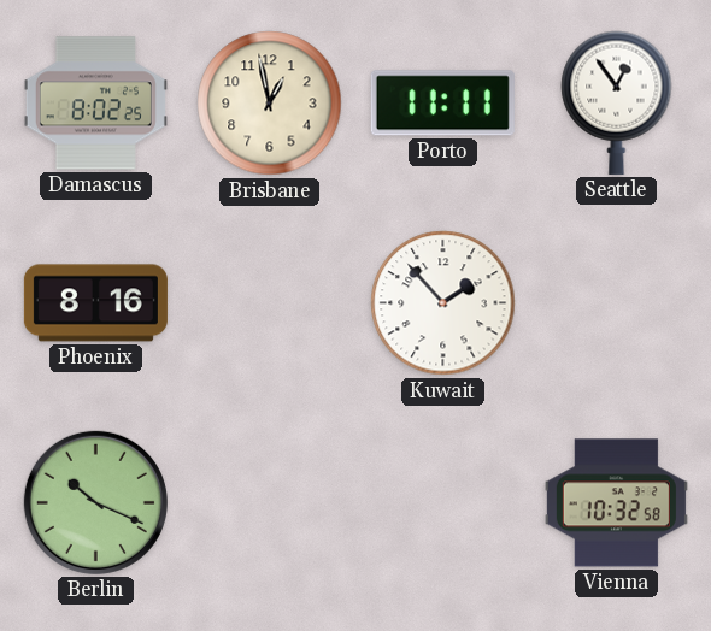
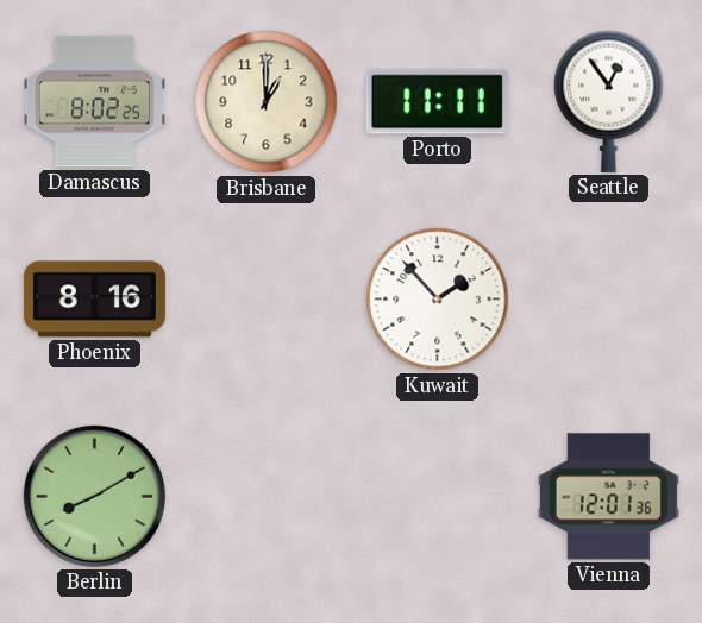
Brisbane: 12:58 -> 1:00 (267, 102)
Berlin: 10:19 -> 8:10 (94, 496)
Vienna: 10:32 -> 12:01 (608, 497)
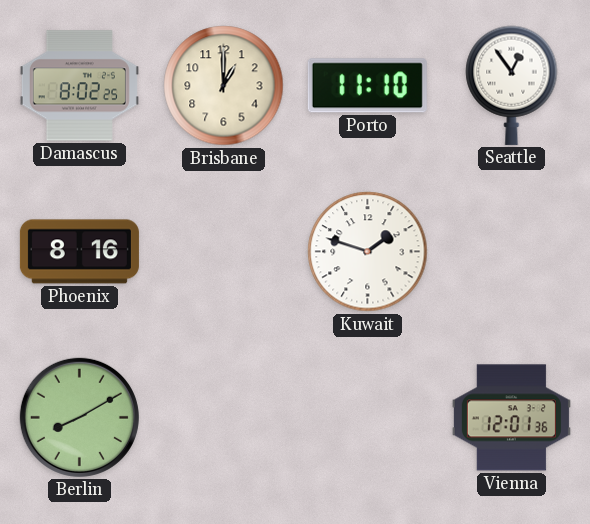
Porto: 11:11 -> 11:10 (367, 86)
Kuwait: 1:53 -> 1:48 (368, 252)
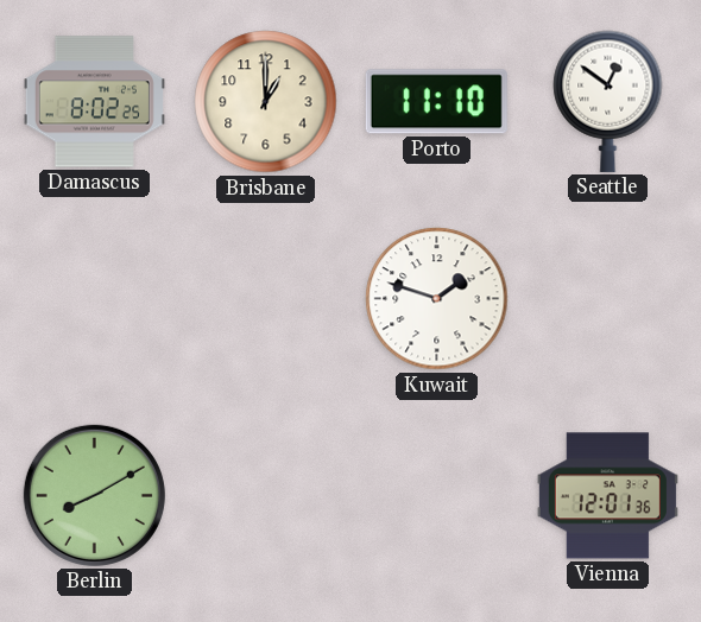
Seattle: 12:54 -> 12:51 (608, 101)
Phoenix: 8:16 -> none (79, 252)
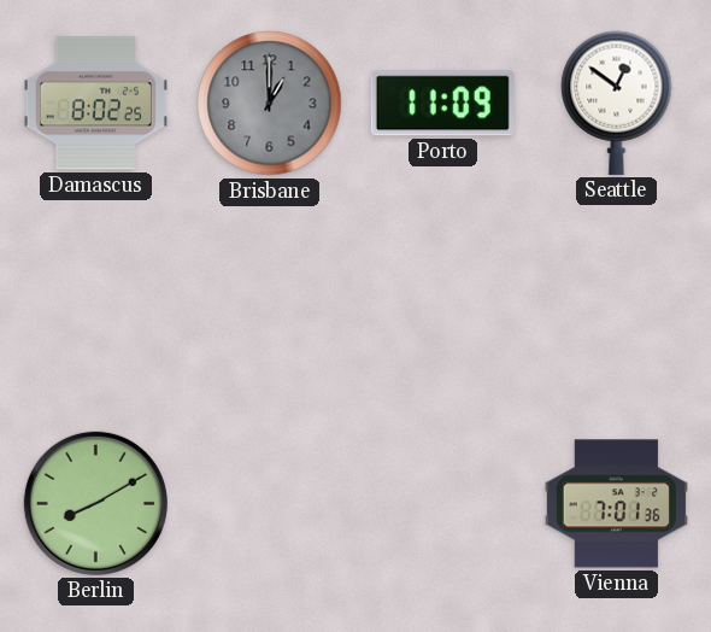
Brisbane dial: cream -> grey (270, 104)
Porto: 11:10 -> 11:09 (442, 104)
Kuwait: 1:48 -> none (437, 299)
Vienna: 12:01 -> 7:01 (616, 504)
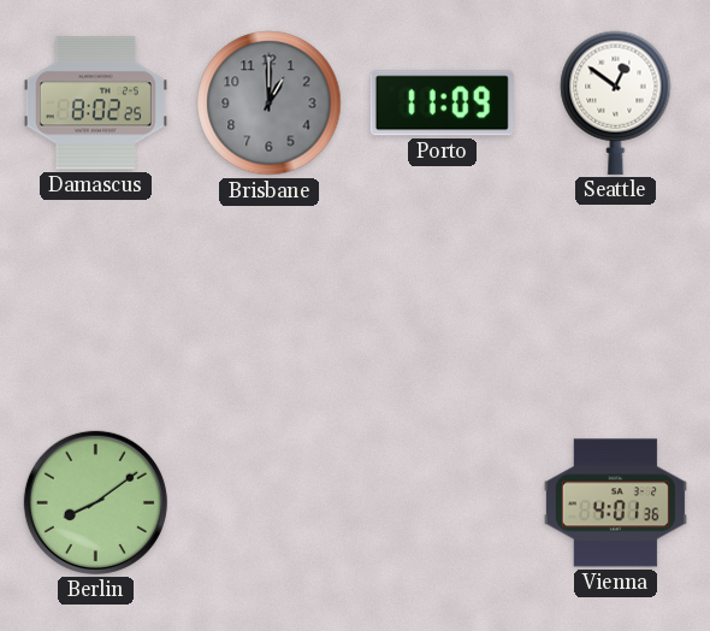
Berlin: 8:10 -> 8:09 (95, 502)
Vienna: 7:01 -> 4:01 (615, 503)
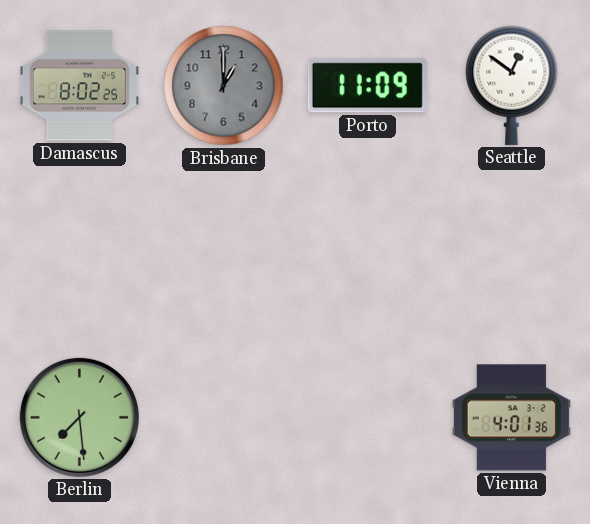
Berlin: 8:09 -> 7:29 (79, 417)
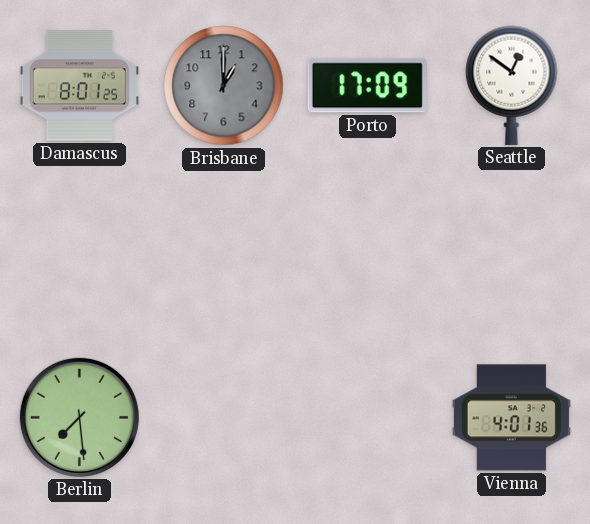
Damascus: 8:02 -> 8:01 (79, 86)
Porto: 11:09 -> 17:09 (367, 86)
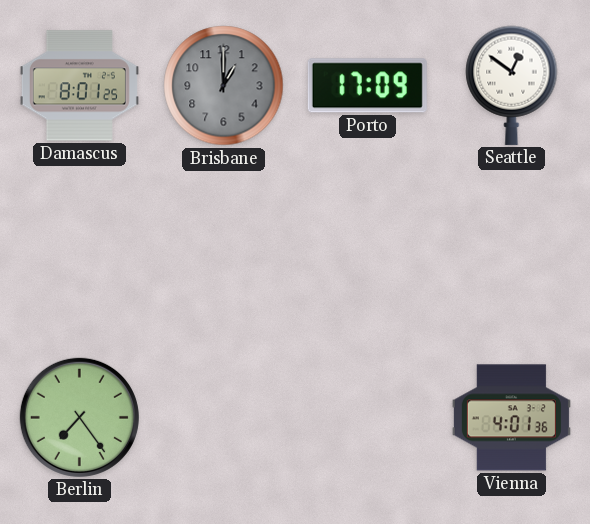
Berlin: 7:29 -> 7:24 (79, 417)
